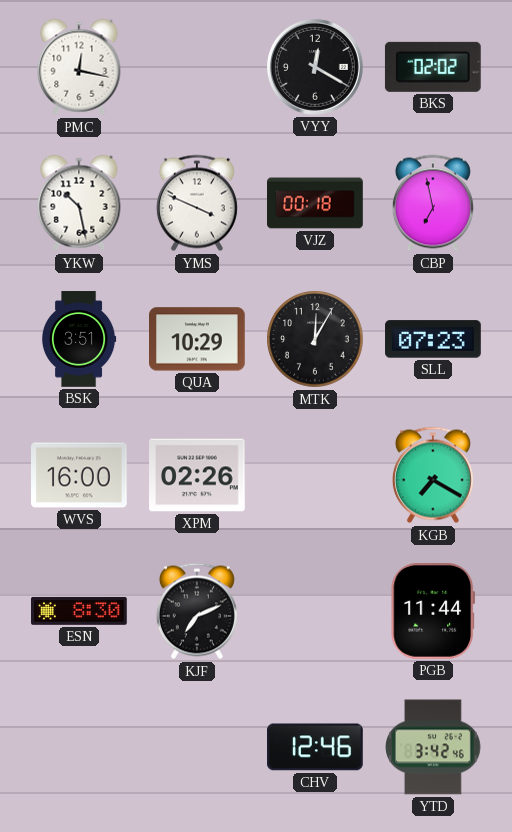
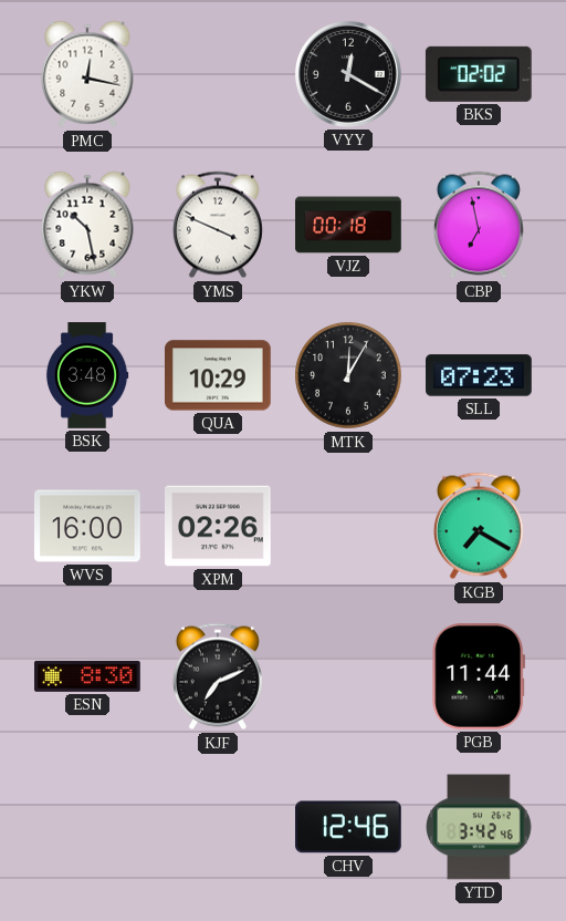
BSK: 3:51 -> 3:48 (87, 375)
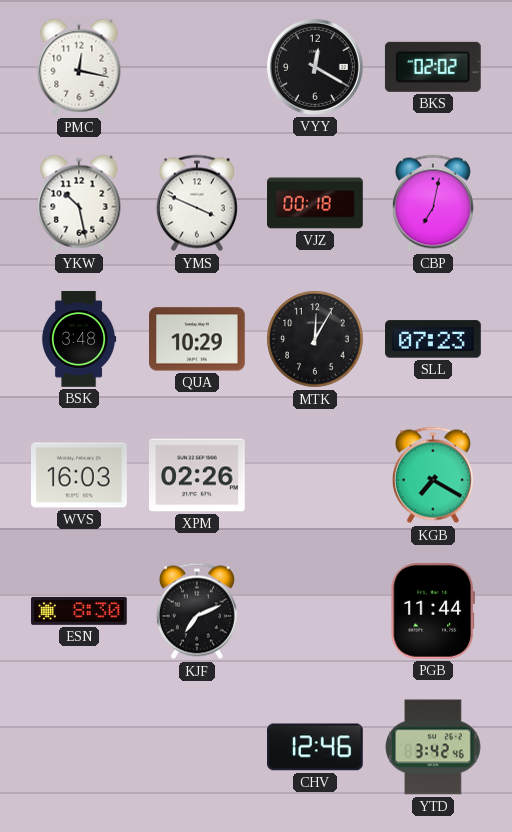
CBP: 6:58 -> 7:02 (433, 203)
WVS: 16:00 -> 16:03 (79, 475)
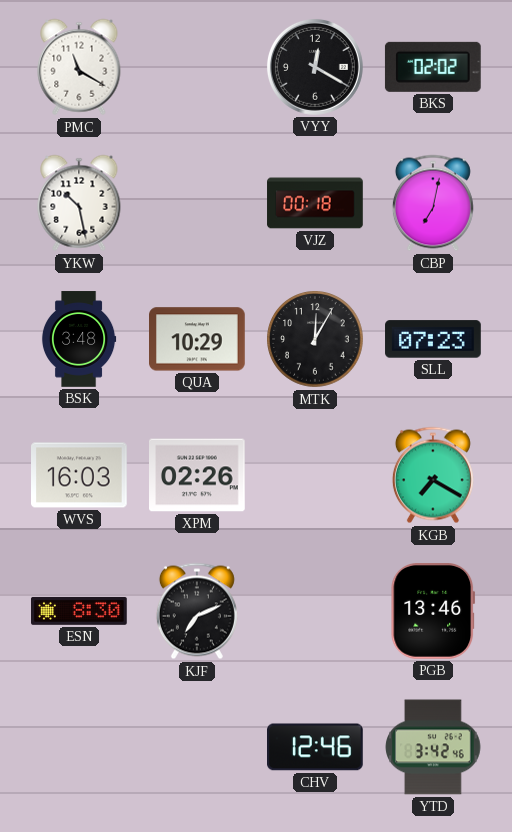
PMC: 12:17 -> 11:20 (79, 67)
YMS: 3:49 -> none (197, 203)
PGB: 11:44 -> 13:46 (433, 612)
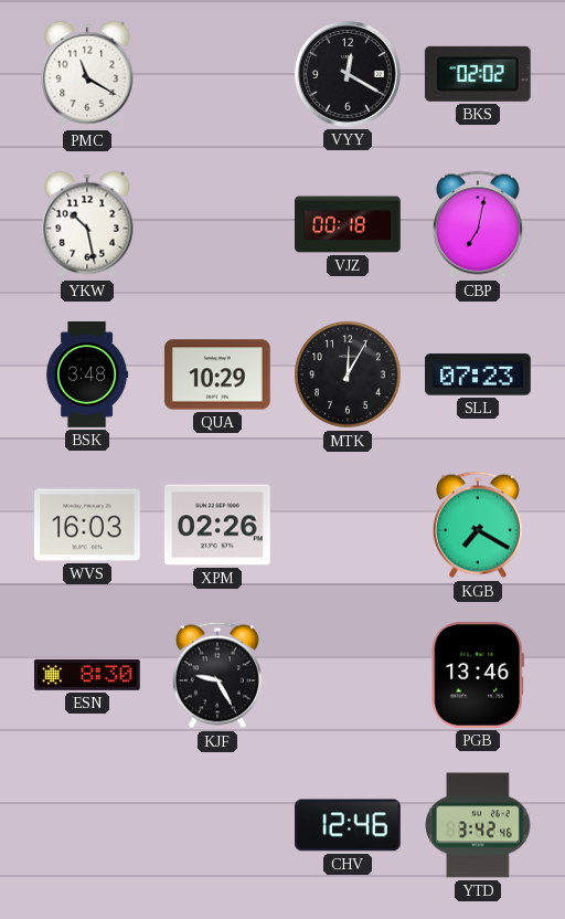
KJF: 7:11 -> 9:25 (217, 675)
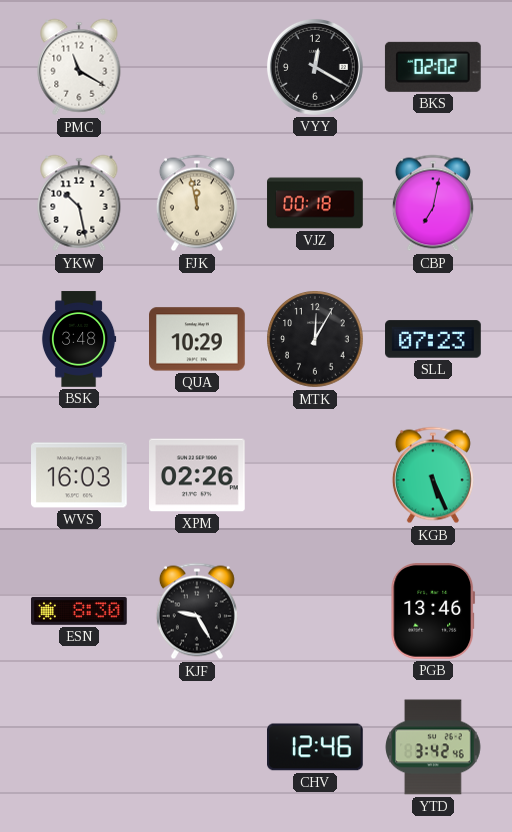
FJK: none -> 11:58 (197, 203)
KGB: 7:20 -> 5:26 (433, 475)
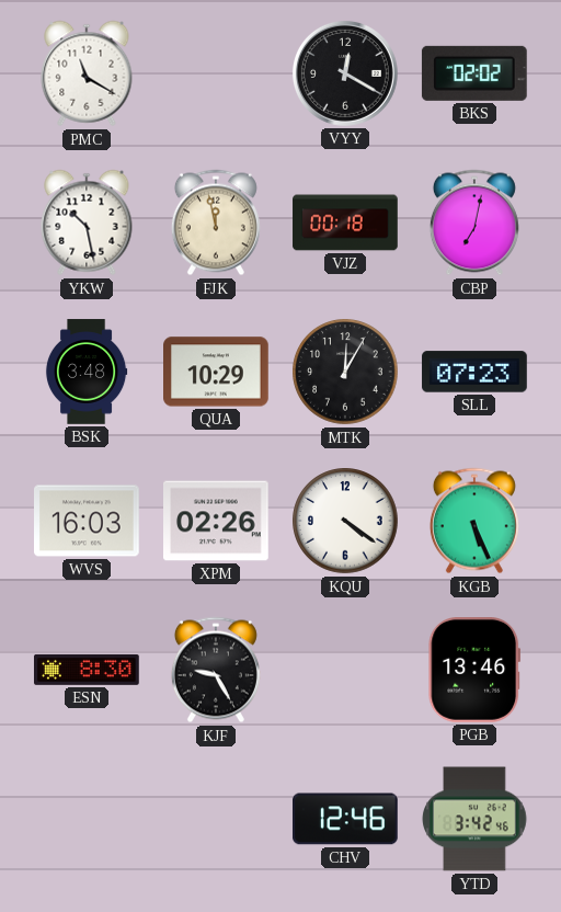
KQU: none -> 4:21 (345, 521)
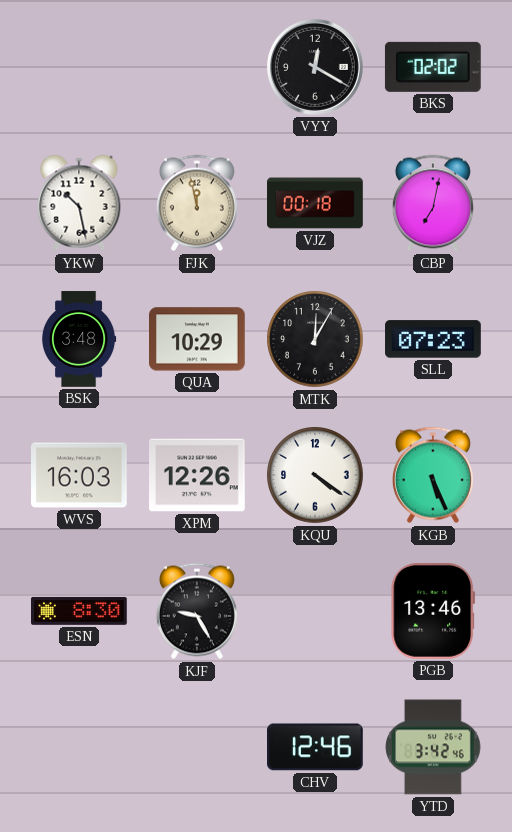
PMC: 11:20 -> none (87, 73)
XPM: 02:26 -> 12:26 (198, 475)
